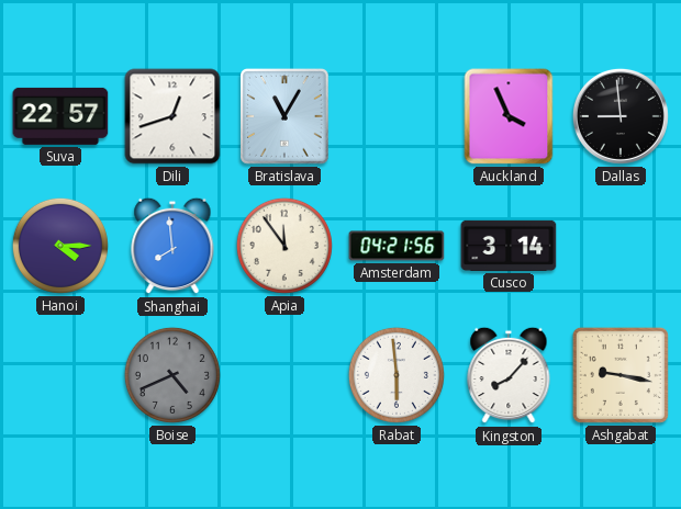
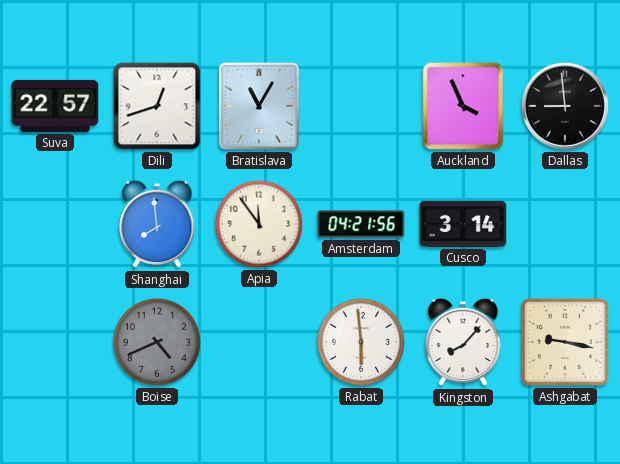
Hanoi: 4:15 -> none (60, 246)
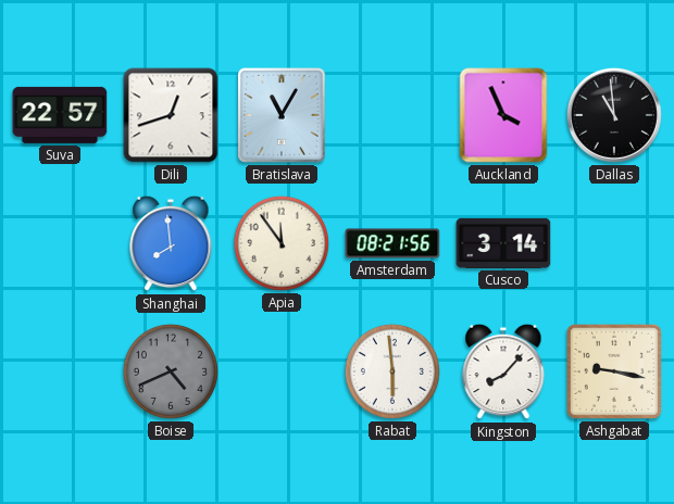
Dallas: 8:59 -> 10:59 (614, 115)
Amsterdam: 04:21 -> 08:21 (392, 243)
